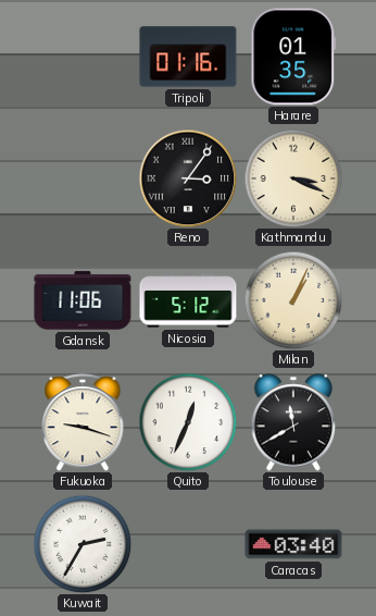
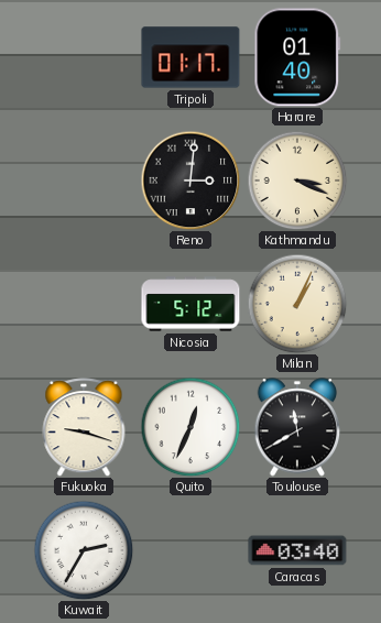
Tripoli: 01:16 -> 01:17 (190, 57)
Harare: 01:35 -> 01:40 (297, 57)
Reno: 3:06 -> 3:01 (190, 181)
Gdansk: 11:06 -> none (83, 300)
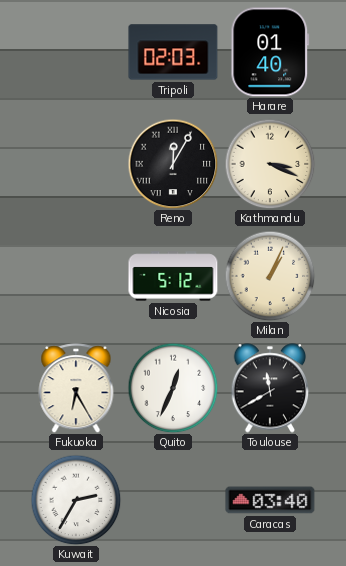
Tripoli: 01:17 -> 02:03 (173, 52)
Reno: 3:01 -> 12:05 (173, 164)
Fukuoka: 9:18 -> 6:25 (76, 388)
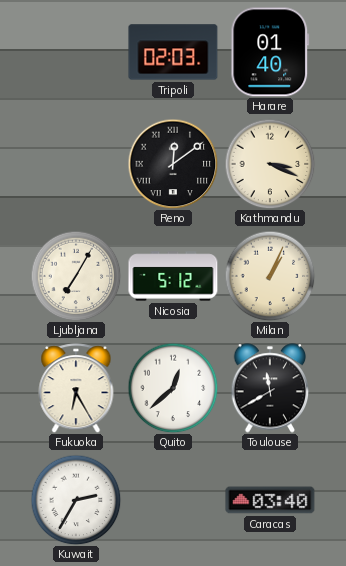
Reno: 12:05 -> 12:09 (173, 164)
Ljubljana: none -> 7:05 (76, 276)
Quito: 12:34 -> 12:38 (173, 388)
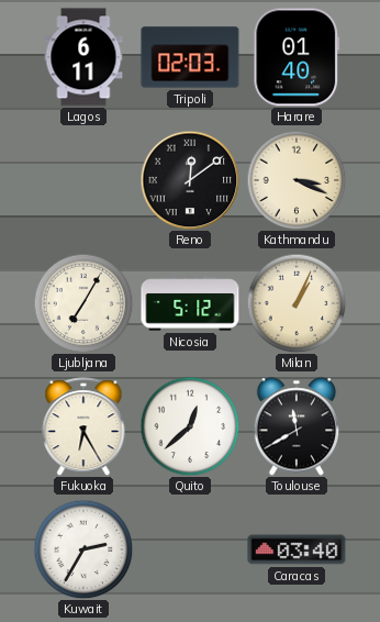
Lagos: none -> 6:11 (83, 57)
